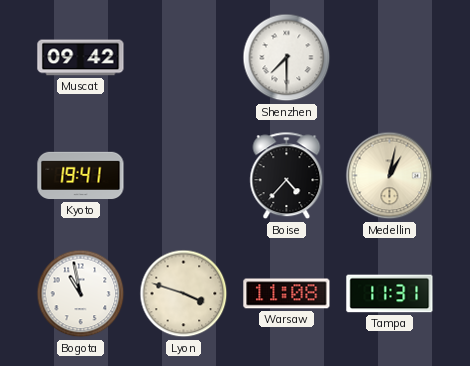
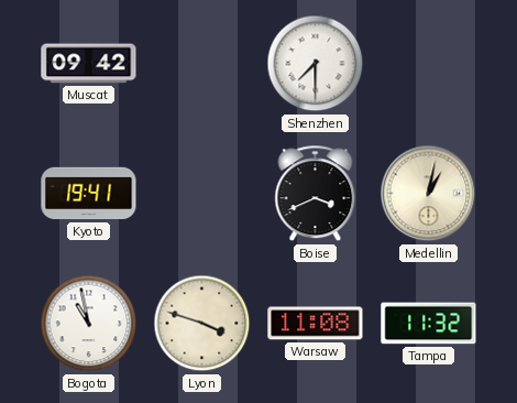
Boise: 4:37 -> 3:41 (316, 194)
Tampa: 11:31 -> 11:32 (429, 324)
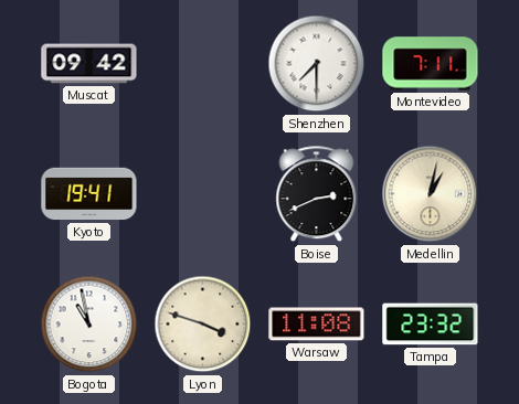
Montevideo: none -> 7:11 (431, 64)
Boise: 3:41 -> 2:41 (317, 194)
Tampa: 11:32 -> 23:32 (431, 325)
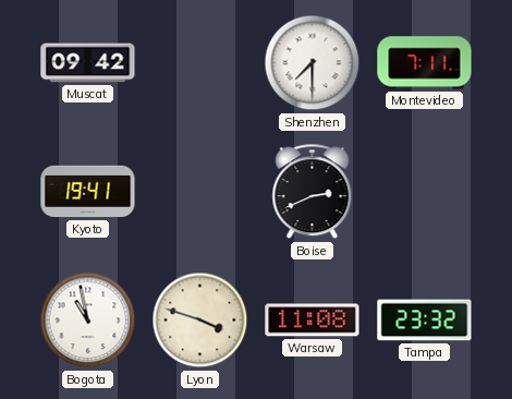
Medellin: 1:02 -> none (431, 194)
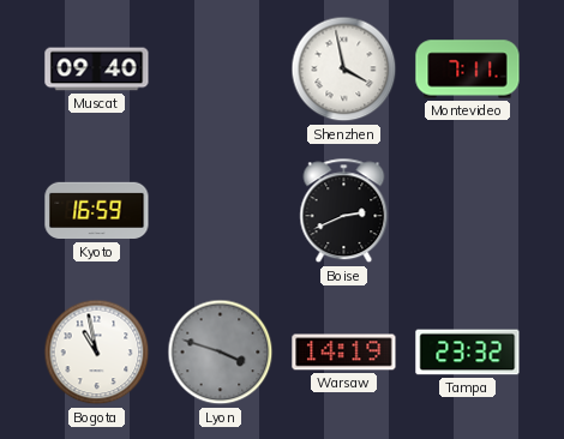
Muscat: 09:42 -> 09:40 (97, 70)
Shenzhen: 7:30 -> 3:58 (344, 70)
Kyoto: 19:41 -> 16:59 (97, 211)
Lyon dial: cream -> grey (221, 353)
Warsaw: 11:08 -> 14:19 (344, 353)
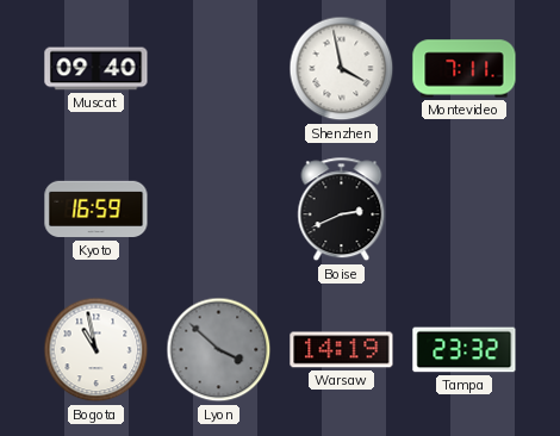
Lyon: 3:48 -> 3:52 (219, 350)
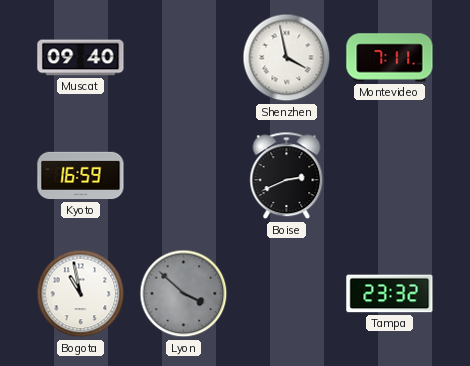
Warsaw: 14:19 -> none (342, 350)
